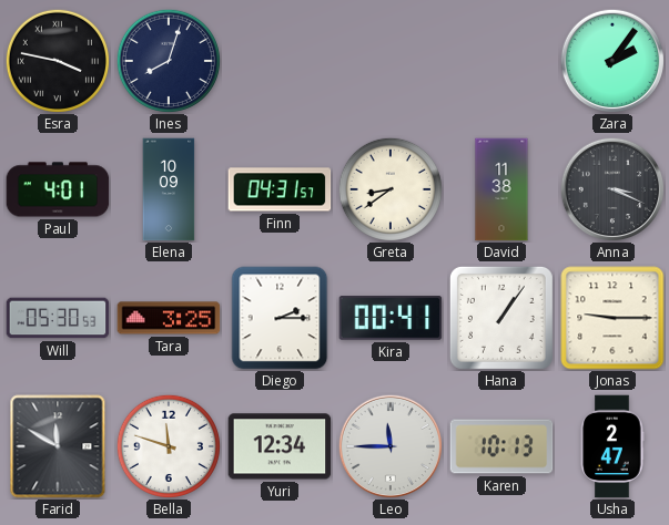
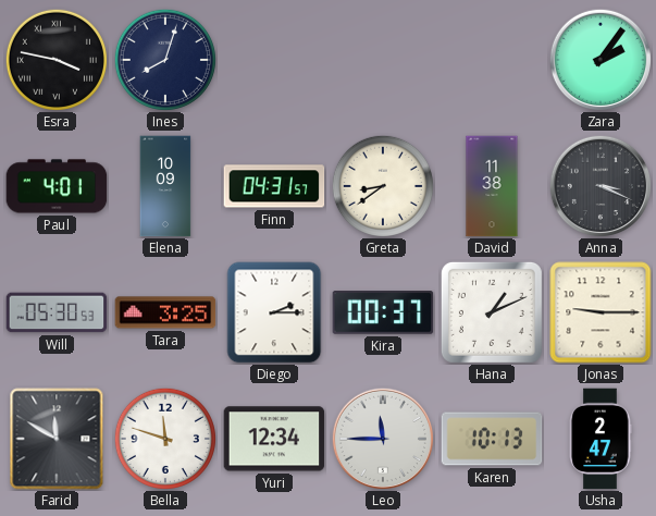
Kira: 00:41 -> 00:37 (383, 312)
Hana: 1:06 -> 1:11 (492, 312)
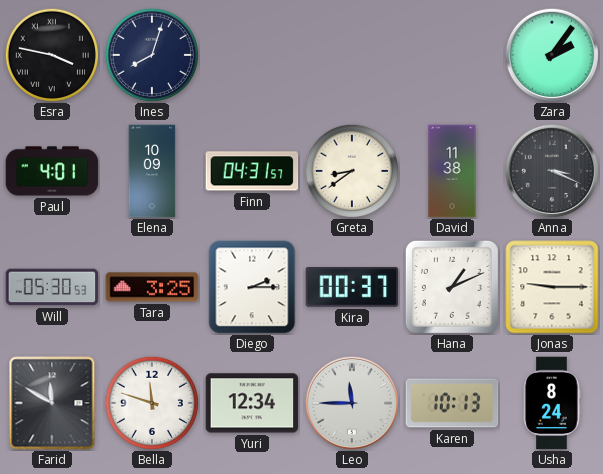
Usha: 2:47 -> 8:24 (552, 403)
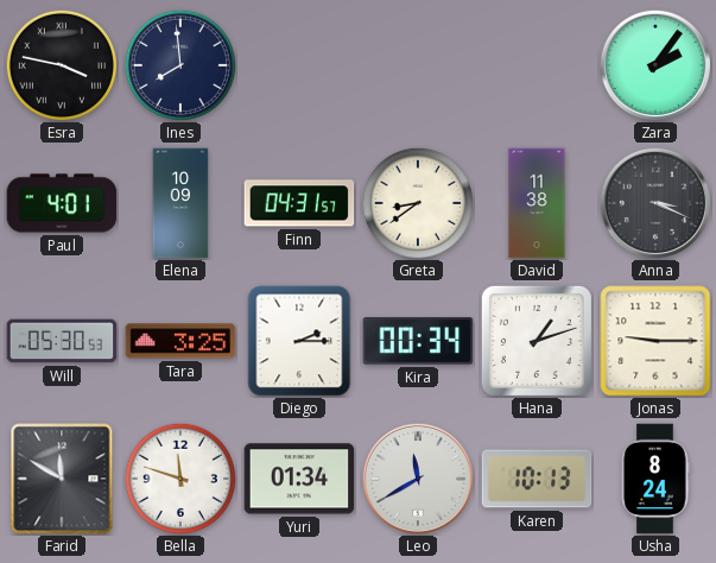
Ines: 8:03 -> 7:59 (180, 65)
Kira: 00:37 -> 00:34 (418, 341)
Hana: 1:11 -> 1:12 (537, 341)
Yuri: 12:34 -> 01:34 (299, 479)
Leo: 11:45 -> 11:40 (417, 477)
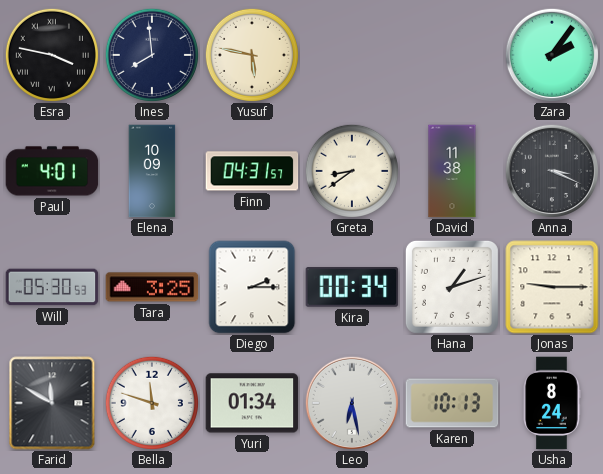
Yusuf: none -> 5:47 (252, 55)
Leo: 11:40 -> 6:28 (351, 402)
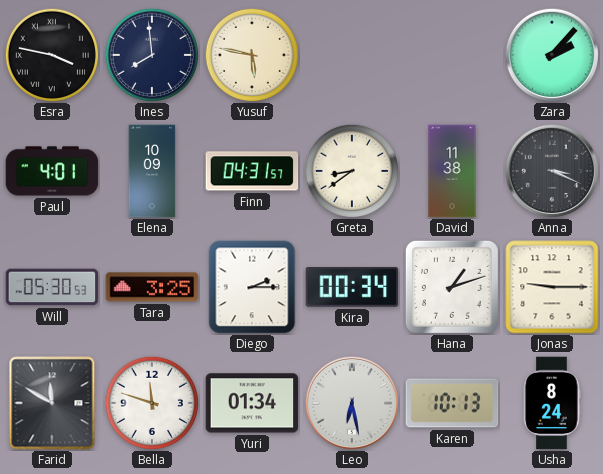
Zara: 2:06 -> 2:07 (551, 54)
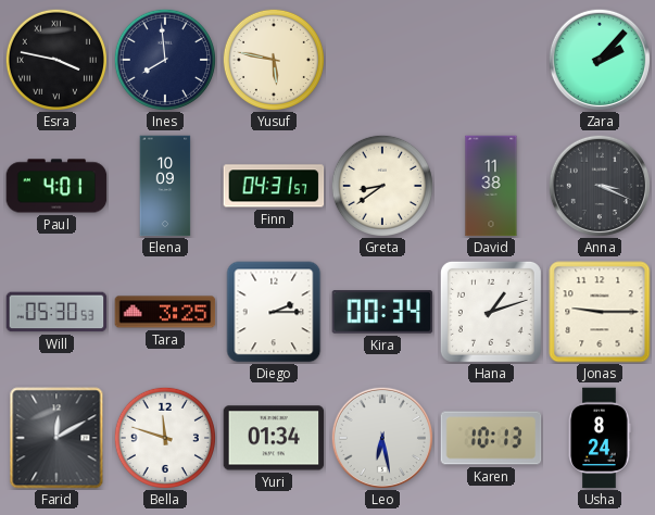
Farid: 11:50 -> 12:10 (56, 438)
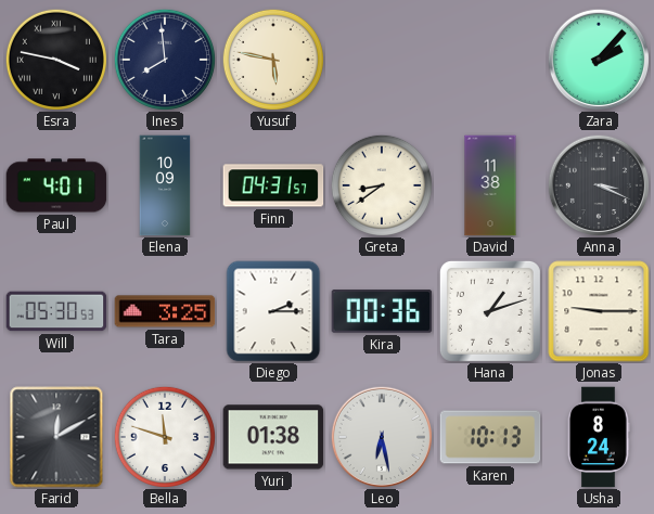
Kira: 00:34 -> 00:36 (382, 311)
Yuri: 01:34 -> 01:38 (273, 437)
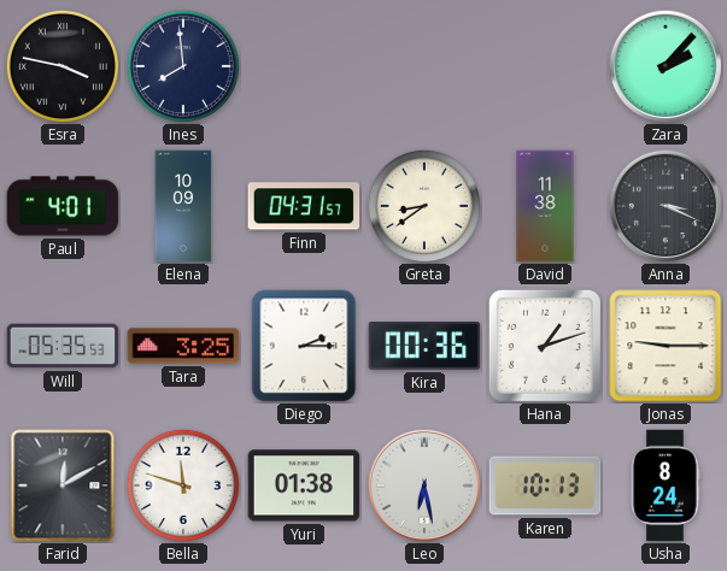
Yusuf: 5:47 -> none (273, 60)
Will: 05:30 -> 05:35 (63, 346)
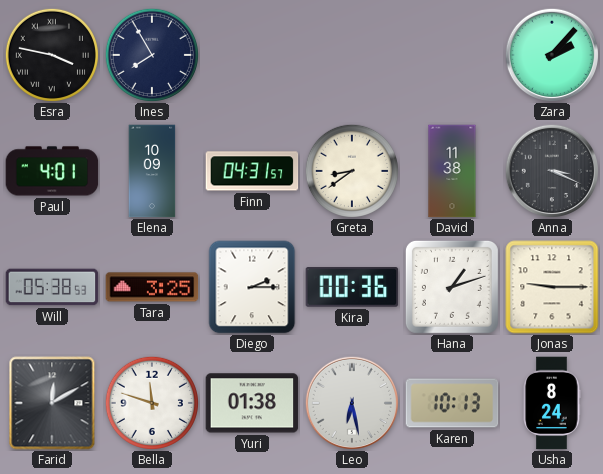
Ines: 7:59 -> 7:55 (152, 55)
Will: 05:35 -> 05:38 (52, 287)
